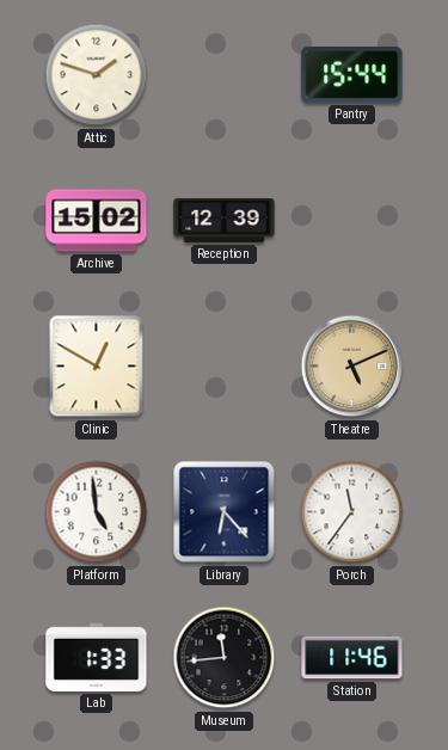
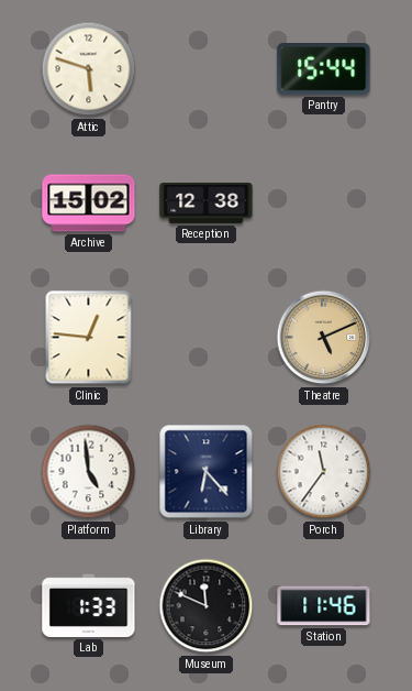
Attic: 1:48 -> 5:48 (89, 69)
Reception: 12:39 -> 12:38 (207, 202)
Clinic: 12:50 -> 12:46 (89, 338)
Museum: 11:44 -> 11:49 (207, 606)
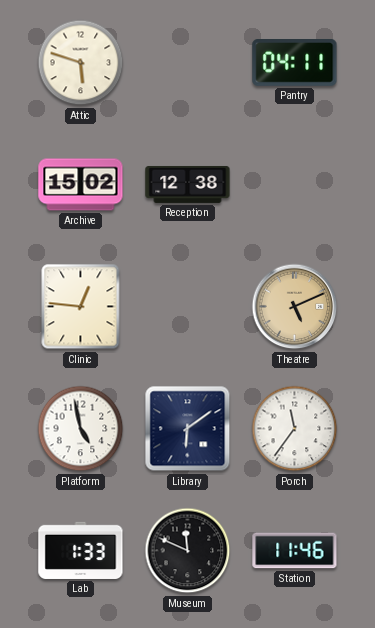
Pantry: 15:44 -> 04:11 (295, 63)
Platform: 4:59 -> 4:58 (81, 429)
Library: 6:23 -> 6:09 (188, 429)
